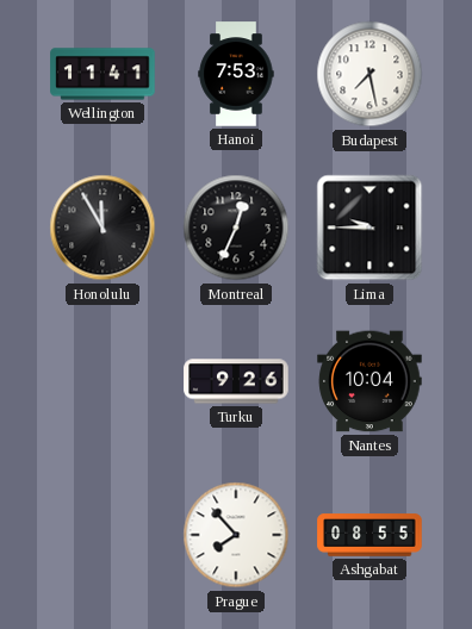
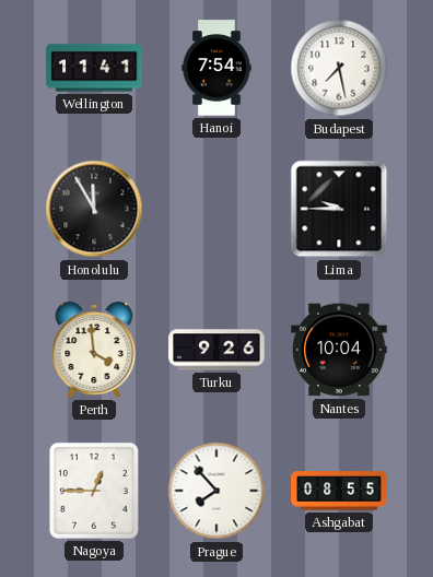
Hanoi: 7:53 -> 7:54 (216, 68)
Montreal: 12:34 -> none (236, 228)
Perth: none -> 3:59 (94, 350)
Nagoya: none -> 12:45 (94, 491)
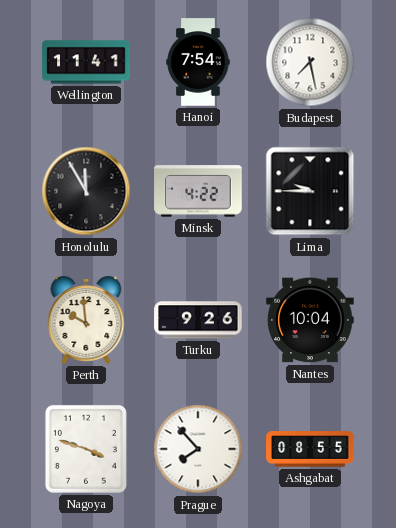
Minsk: none -> 4:22 (198, 191)
Perth: 3:59 -> 9:59 (86, 320)
Nagoya: 12:45 -> 3:48 (86, 449)
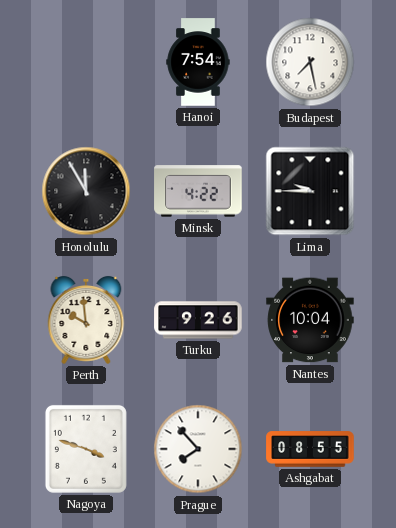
Wellington: 11:41 -> none (86, 62)
